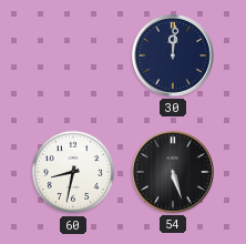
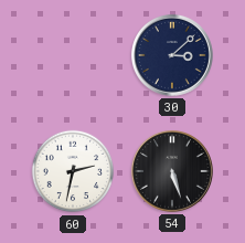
30: 12:01 -> 3:08 (172, 55)
60: 8:32 -> 2:32 (73, 171)
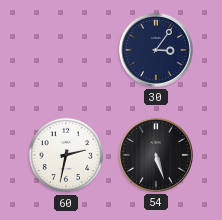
30: 3:08 -> 3:06 (156, 50)
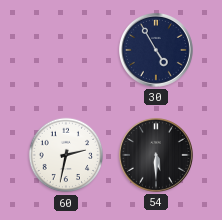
30: 3:06 -> 4:55 (156, 50)
54: 5:27 -> 5:30 (156, 155)
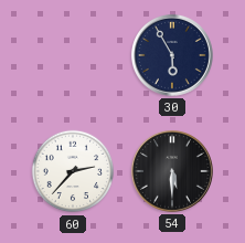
30: 4:55 -> 5:55 (172, 55)
60: 2:32 -> 2:37 (73, 171)
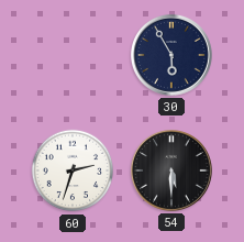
60: 2:37 -> 2:33 (73, 170)
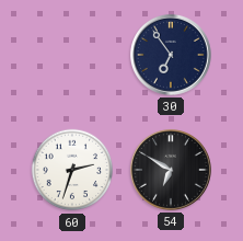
30: 5:55 -> 6:54 (171, 55)
54: 5:30 -> 6:50 (171, 170)
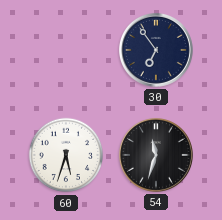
60: 2:33 -> 5:33 (66, 155)
54: 6:50 -> 11:33 (156, 155)
